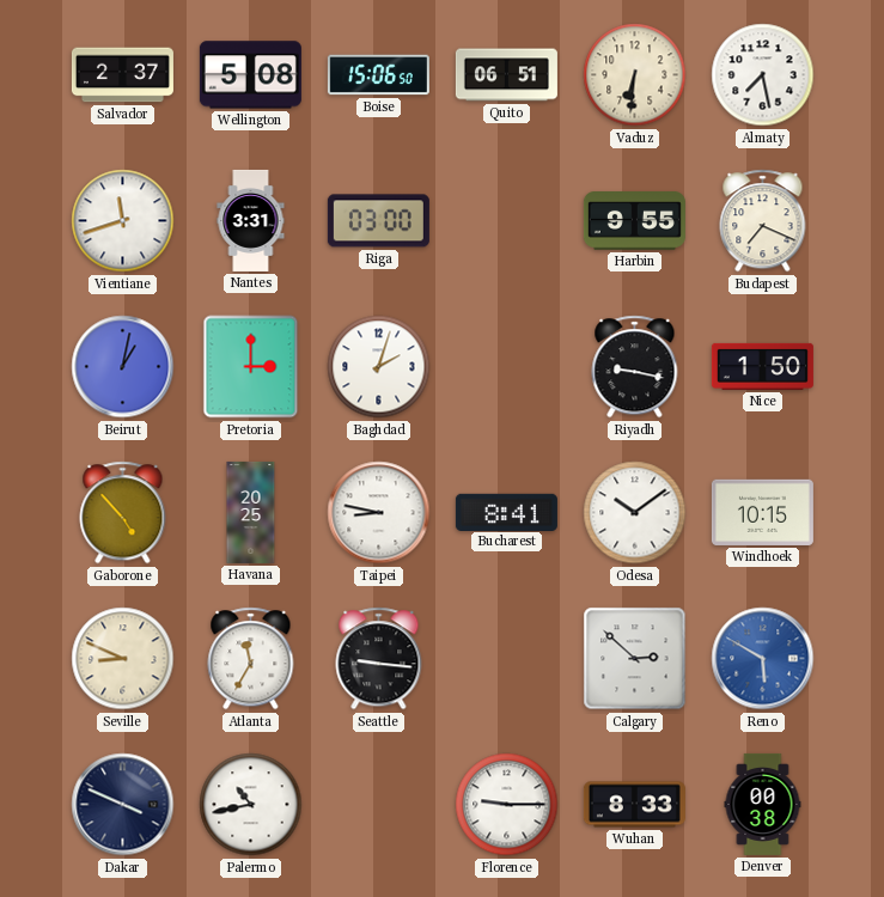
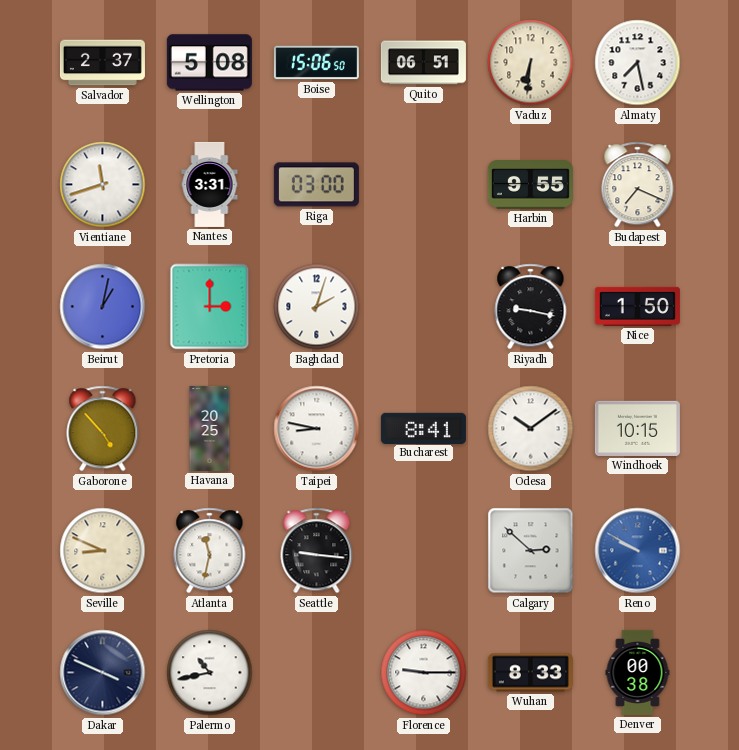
Atlanta: 11:35 -> 11:32 (210, 551)
Reno: 5:50 -> 9:50 (638, 551)
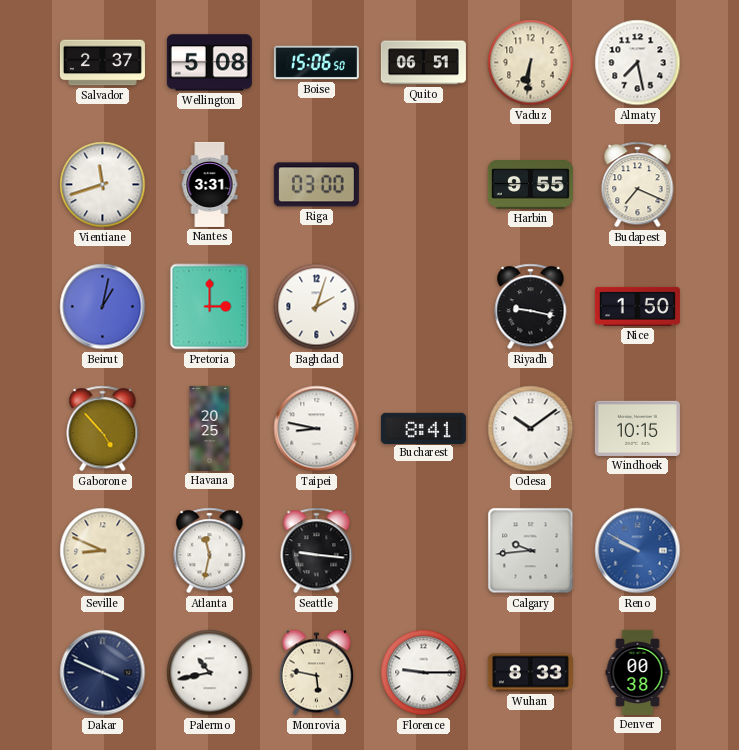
Calgary: 2:52 -> 9:44 (531, 551)
Monrovia: none -> 5:47 (316, 673)
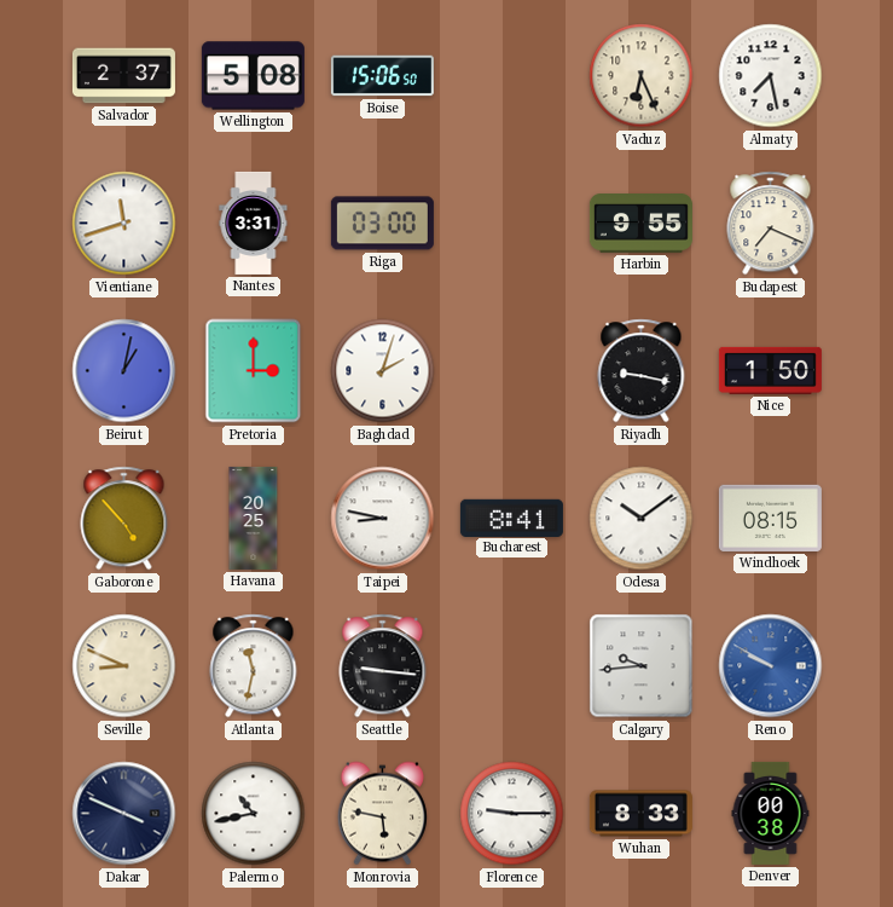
Quito: 06:51 -> none (423, 63)
Vaduz: 6:31 -> 6:26 (642, 76)
Windhoek: 10:15 -> 08:15 (770, 518)
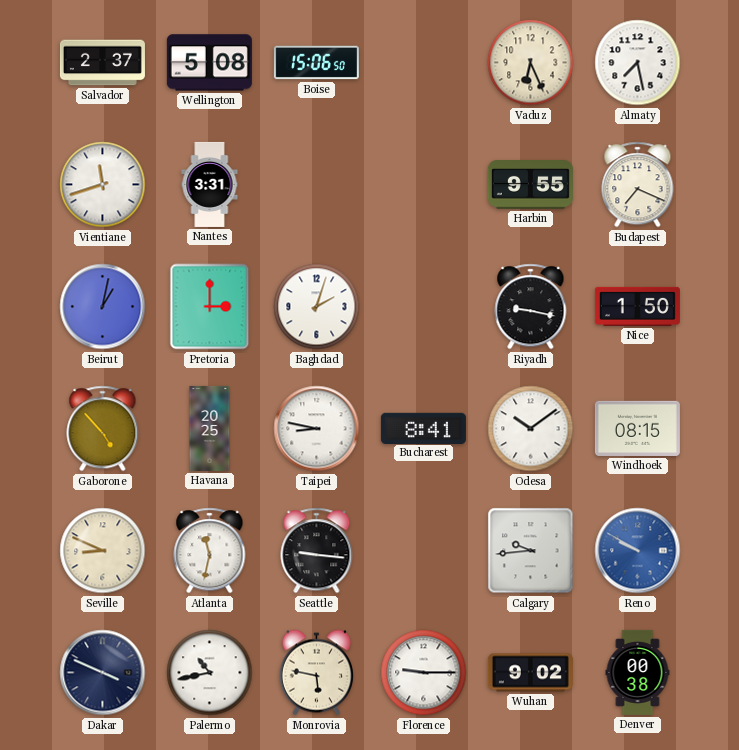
Riga: 03:00 -> none (382, 224)
Wuhan: 8:33 -> 9:02 (530, 673)
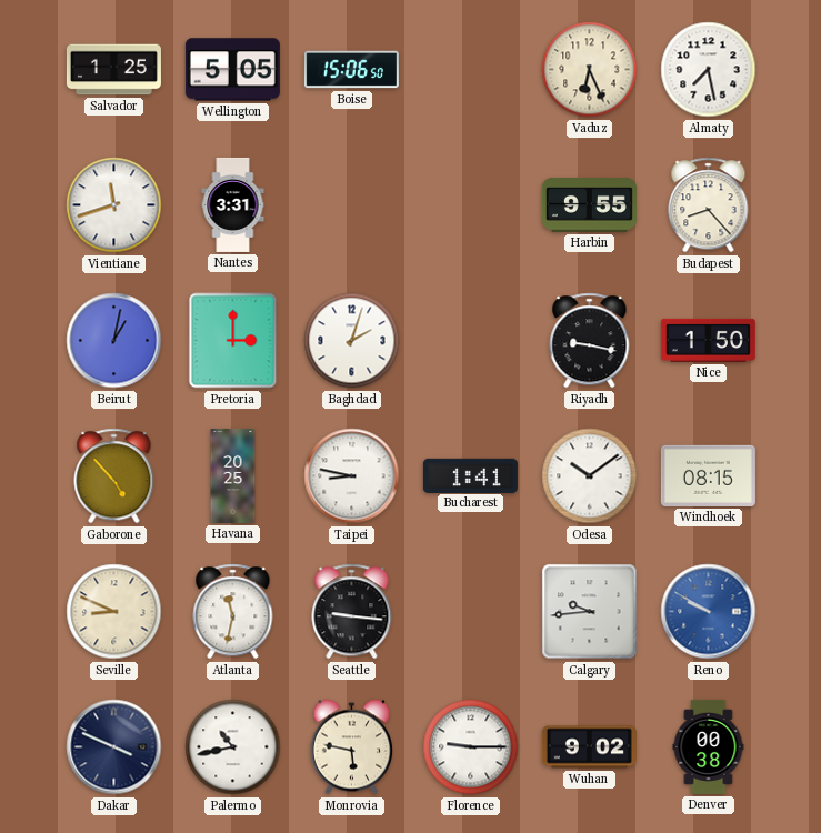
Salvador: 2:37 -> 1:25 (113, 70)
Wellington: 5:08 -> 5:05 (232, 70)
Budapest: 7:19 -> 8:23 (709, 205)
Bucharest: 8:41 -> 1:41 (470, 475)
